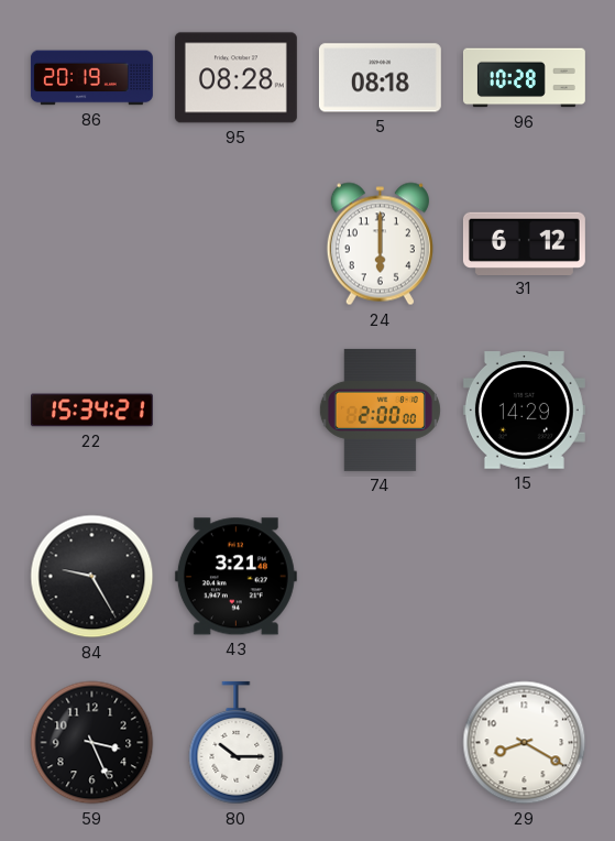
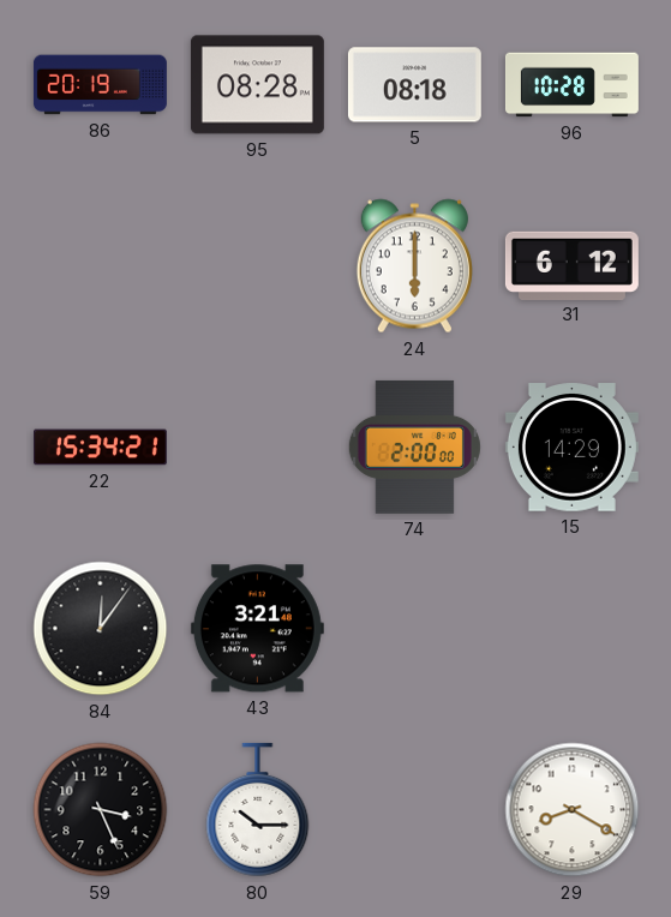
84: 9:25 -> 12:06 (101, 629)
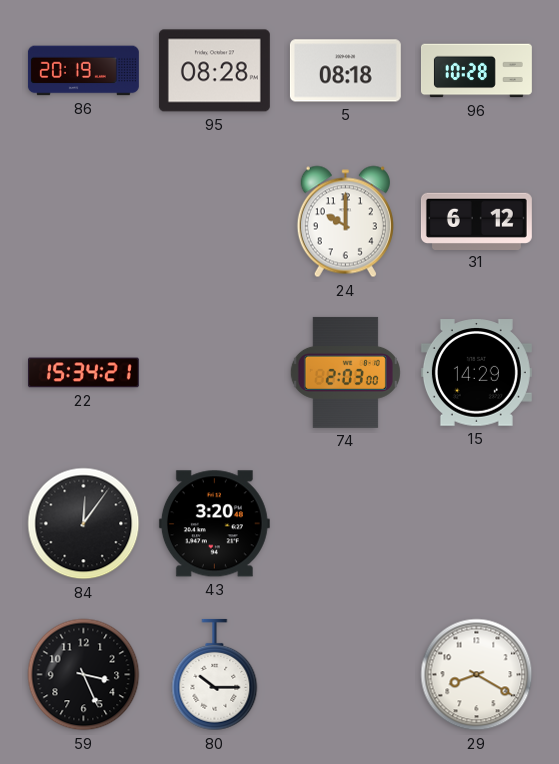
24: 6:00 -> 10:00 (345, 222)
74: 2:00 -> 2:03 (345, 372)
43: 3:21 -> 3:20 (214, 524)
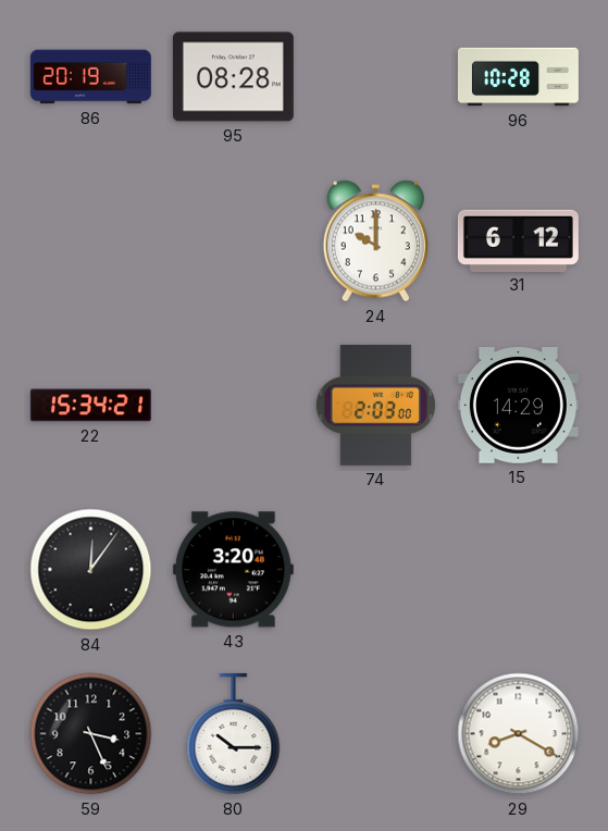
5: 08:18 -> none (345, 71)
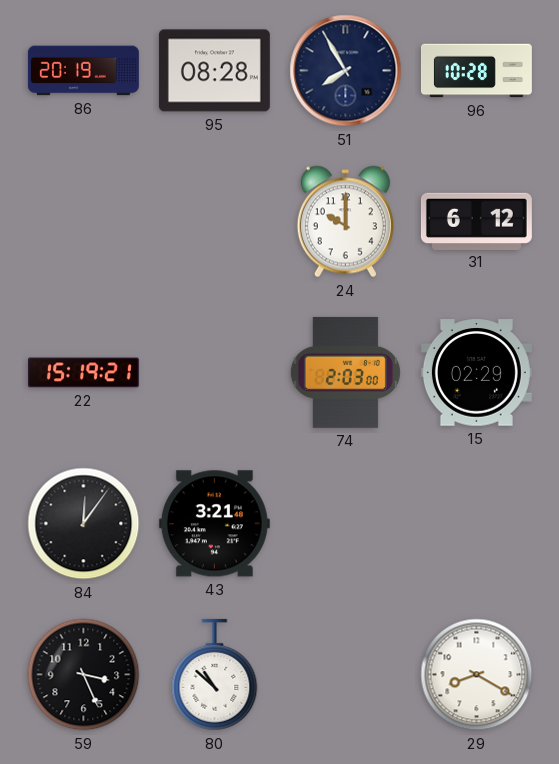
51: none -> 7:55 (346, 71)
22: 15:34 -> 15:19 (83, 373)
15: 14:29 -> 02:29 (476, 373)
43: 3:20 -> 3:21 (214, 524)
80: 10:15 -> 10:52 (215, 675)
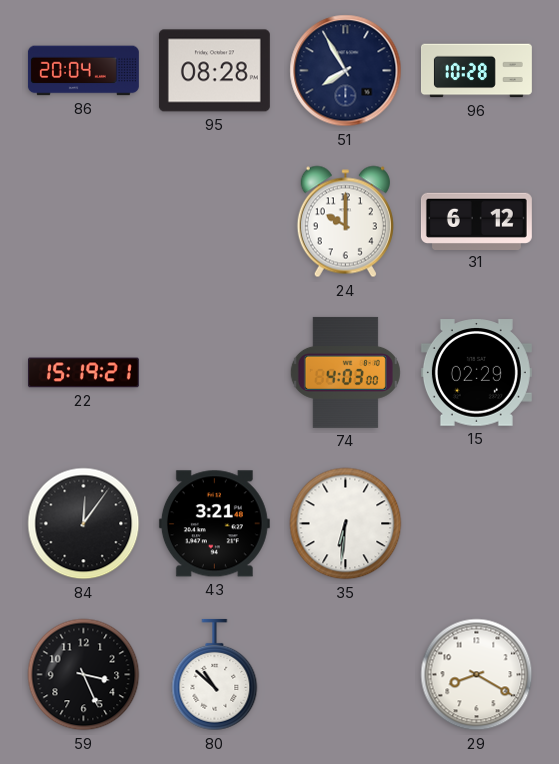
86: 20:19 -> 20:04 (83, 71)
74: 2:03 -> 4:03 (345, 372)
35: none -> 6:31 (346, 524)
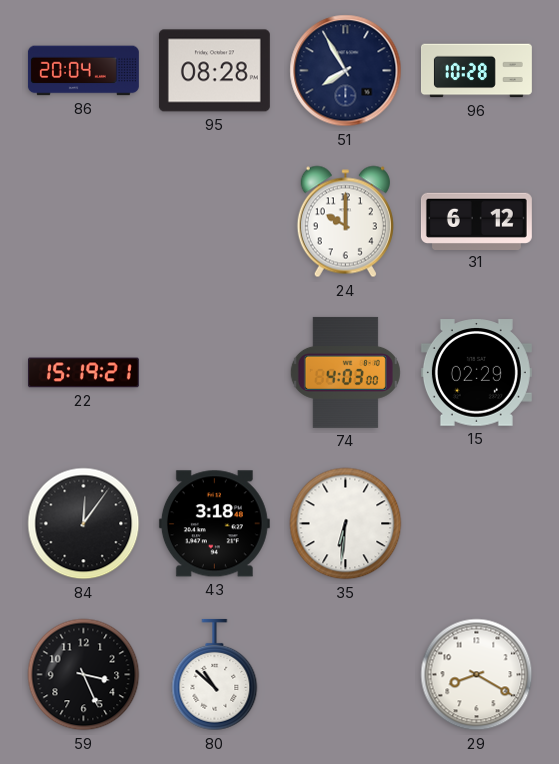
43: 3:21 -> 3:18 (214, 524)
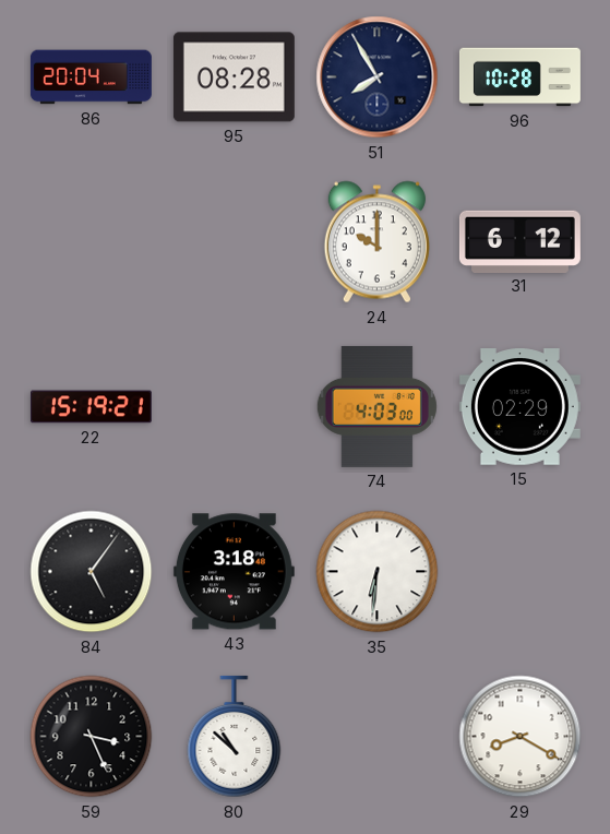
84: 12:06 -> 5:06 (92, 572)
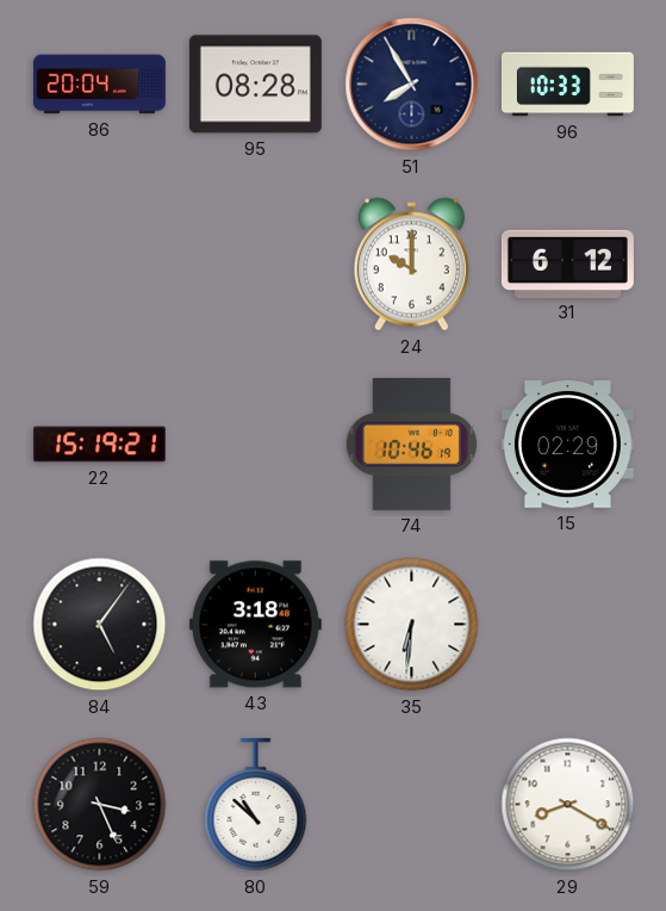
96: 10:28 -> 10:33 (567, 85)
74: 4:03 -> 10:46 (411, 444)
